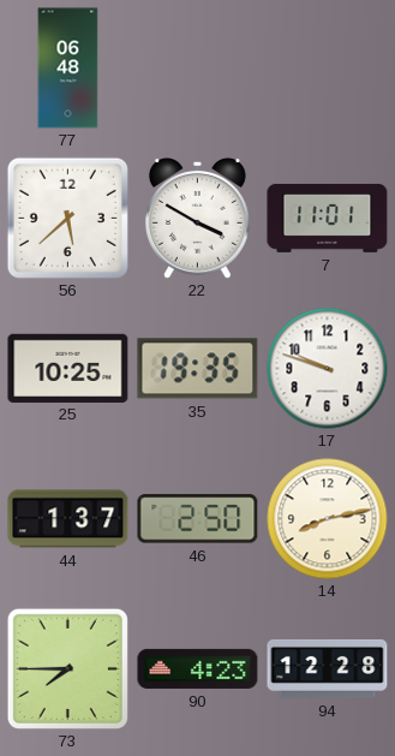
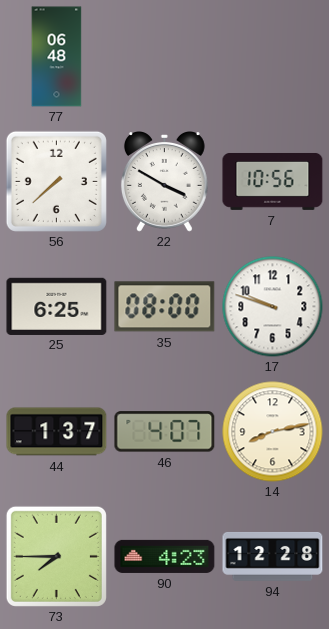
56: 5:38 -> 7:38 (56, 181)
7: 11:01 -> 10:56 (273, 181)
25: 10:25 -> 6:25 (57, 306)
35: 19:35 -> 08:00 (165, 307)
46: 2:50 -> 4:07 (165, 432)
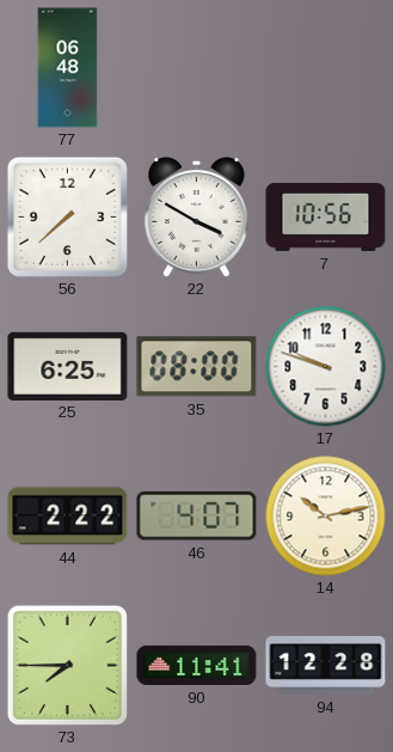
44: 1:37 -> 2:22 (68, 516)
14: 8:13 -> 10:13 (326, 516)
90: 4:23 -> 11:41 (197, 665)
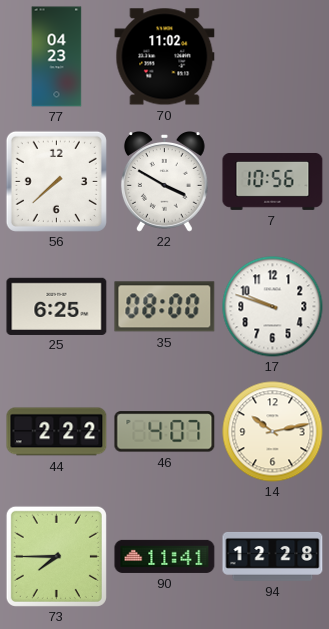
77: 06:48 -> 04:23 (57, 57)
70: none -> 11:02 (165, 57)
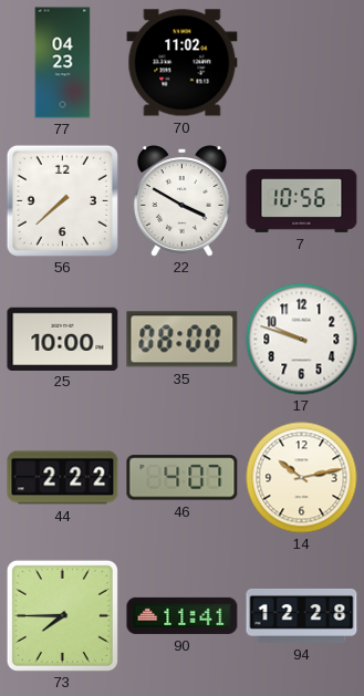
25: 6:25 -> 10:00 (63, 339)
